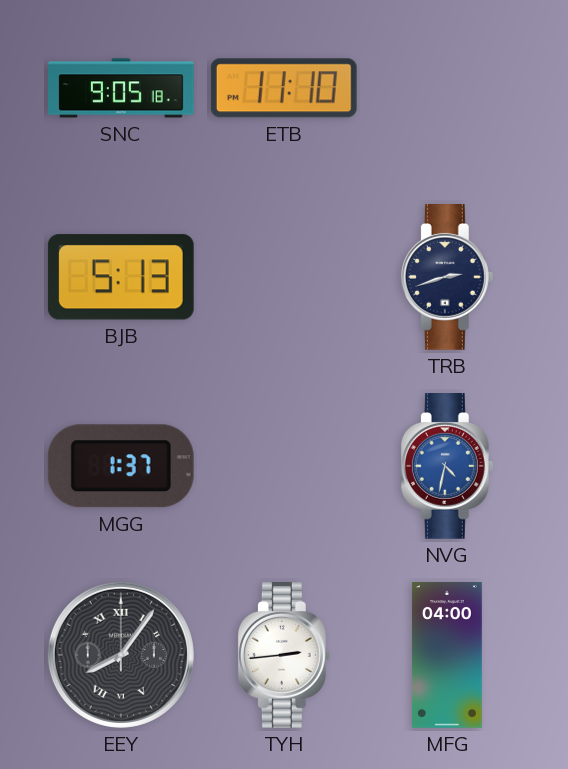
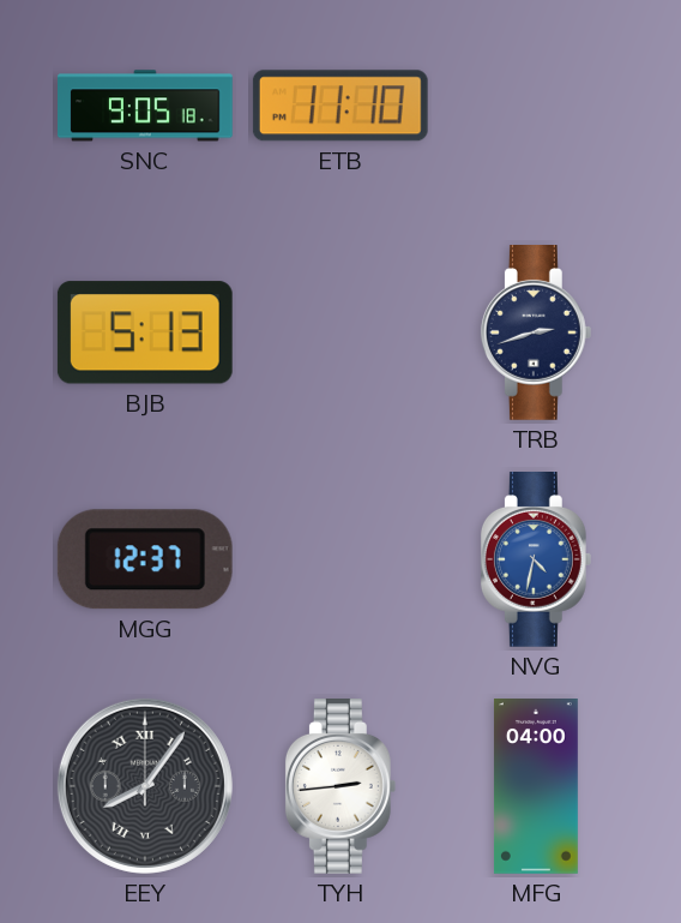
MGG: 1:37 -> 12:37 (145, 559)
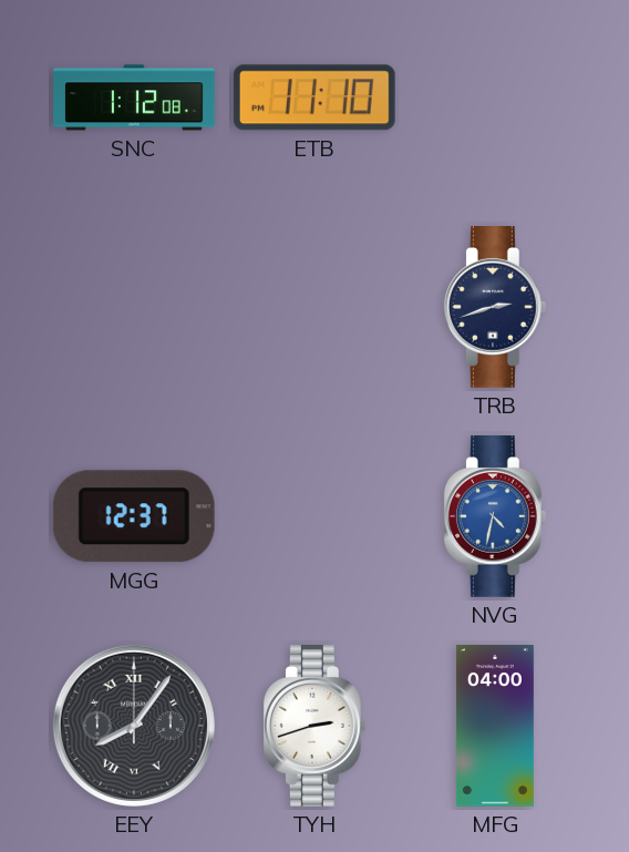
SNC: 9:05 -> 1:12 (135, 97)
BJB: 5:13 -> none (145, 332)
TYH: 2:44 -> 2:42 (314, 727)
